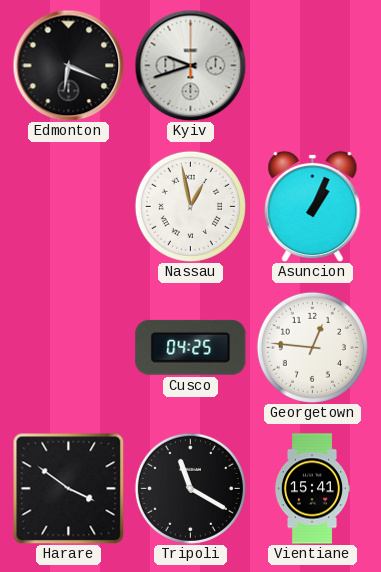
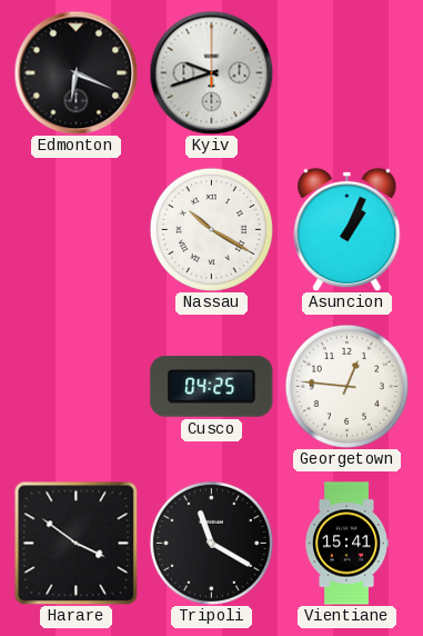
Nassau: 12:58 -> 10:20 (211, 229)
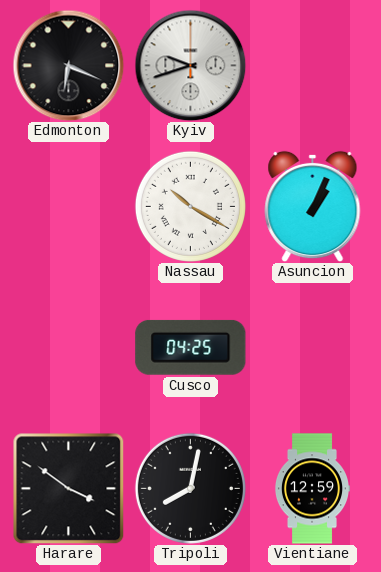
Georgetown: 12:46 -> none (346, 386)
Tripoli: 11:20 -> 8:02 (190, 488)
Vientiane: 15:41 -> 12:59 (311, 489)
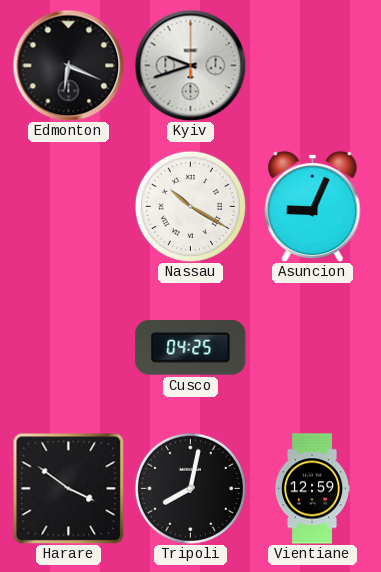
Asuncion: 1:04 -> 9:04 (313, 206)
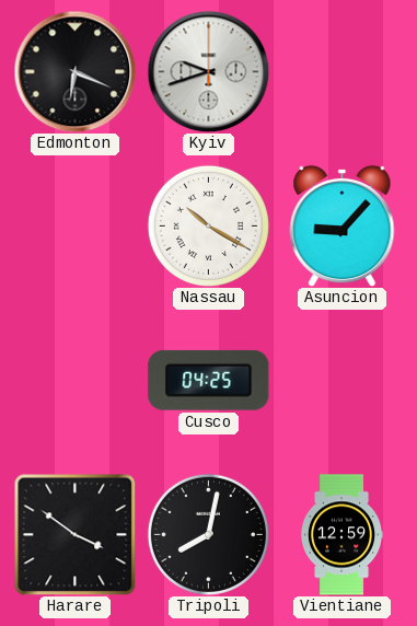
Asuncion: 9:04 -> 9:07 (343, 225)
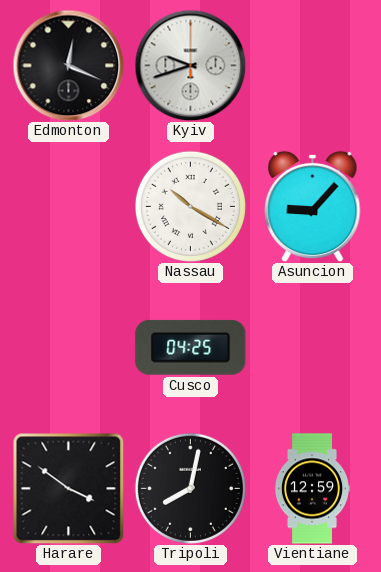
Edmonton: 6:19 -> 12:19 (68, 65)
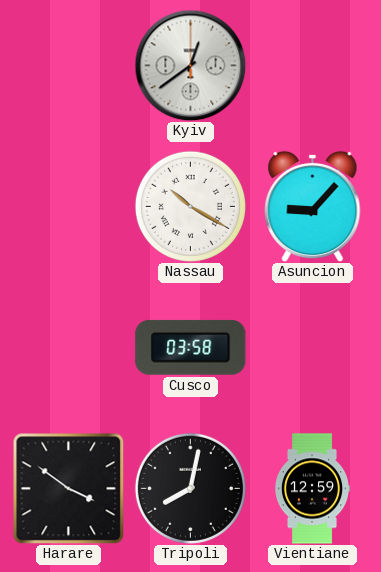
Edmonton: 12:19 -> none (68, 65)
Kyiv: 9:42 -> 12:39 (190, 65)
Cusco: 04:25 -> 03:58 (191, 347)
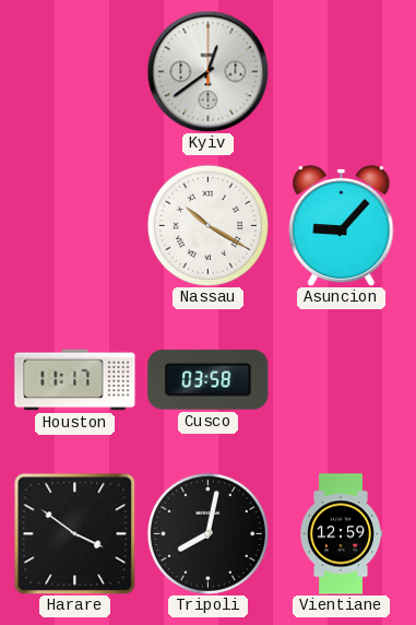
Houston: none -> 11:17 (75, 380)
